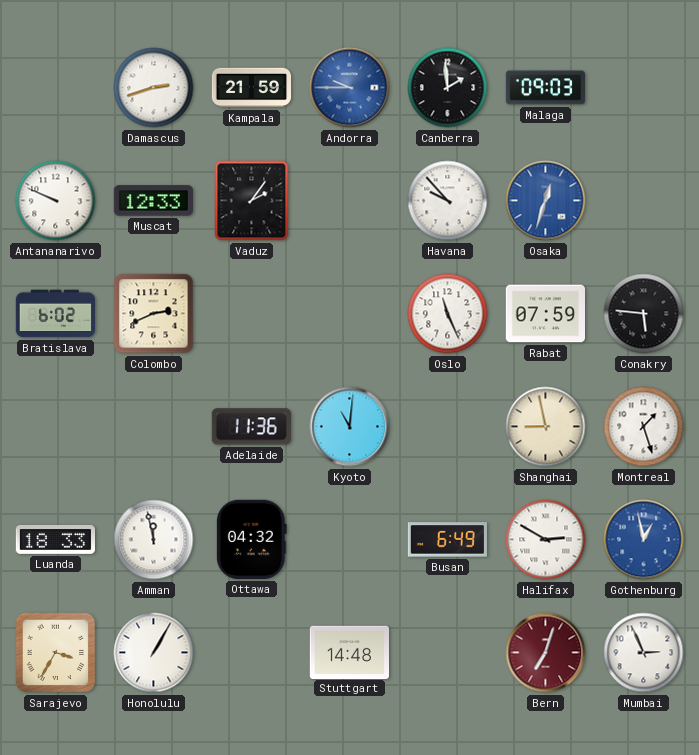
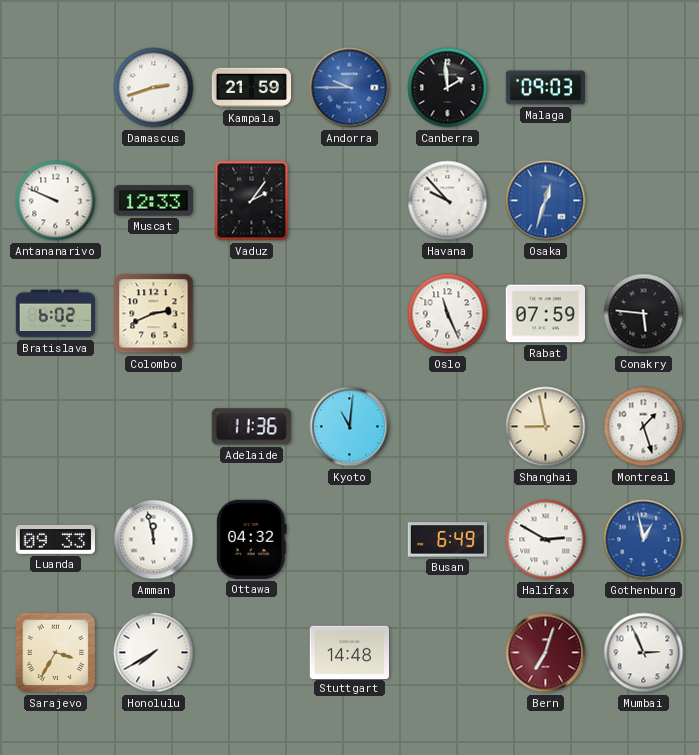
Luanda: 18:33 -> 09:33 (55, 540)
Honolulu: 1:05 -> 7:40 (154, 653)
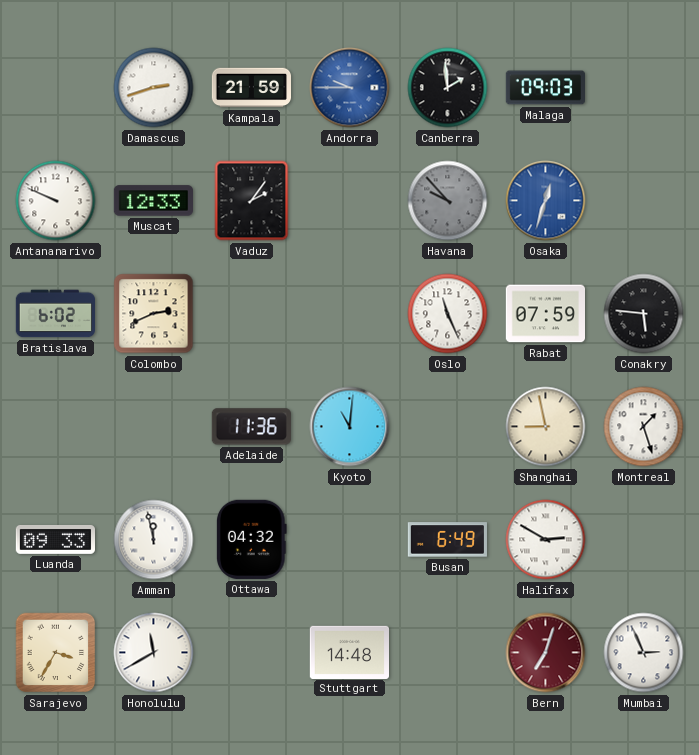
Havana dial: white -> grey (448, 201)
Gothenburg: 12:58 -> none (644, 540)
Honolulu: 7:40 -> 11:40 (154, 653)
